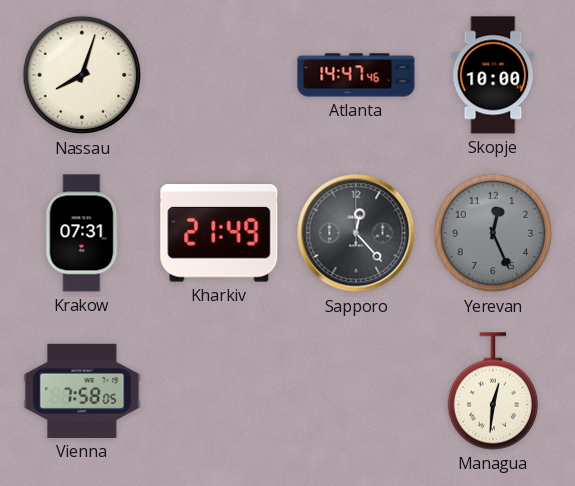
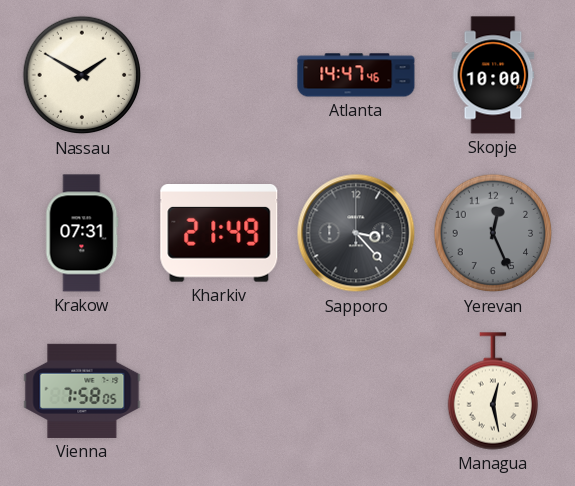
Nassau: 8:03 -> 1:50 (82, 75)
Sapporo: 12:23 -> 3:23 (356, 233)
Managua: 12:31 -> 12:28 (492, 391)
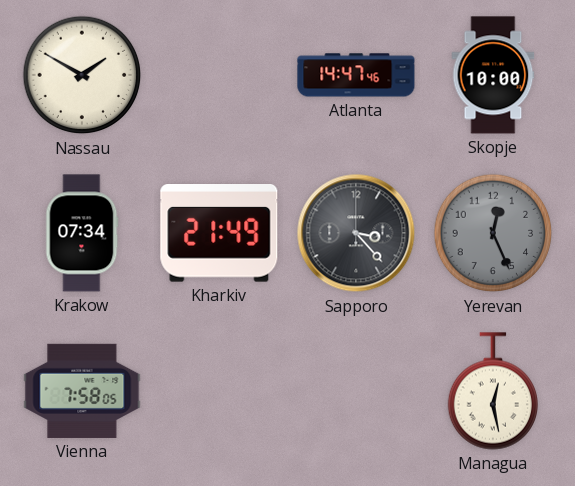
Krakow: 07:31 -> 07:34 (82, 233)
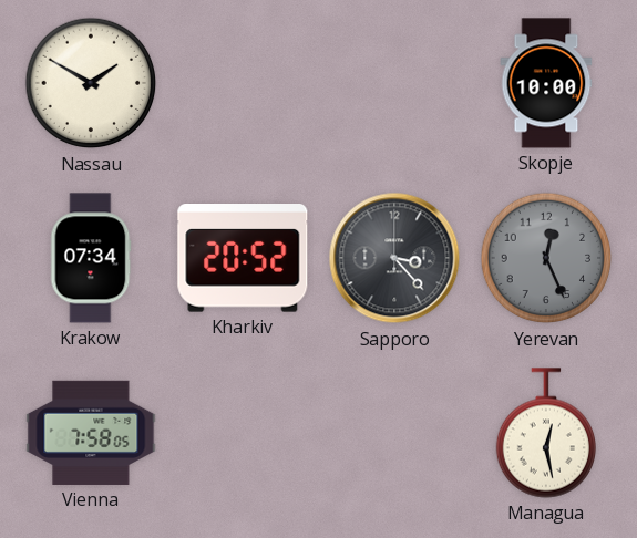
Atlanta: 14:47 -> none (356, 75)
Kharkiv: 21:49 -> 20:52 (243, 258)
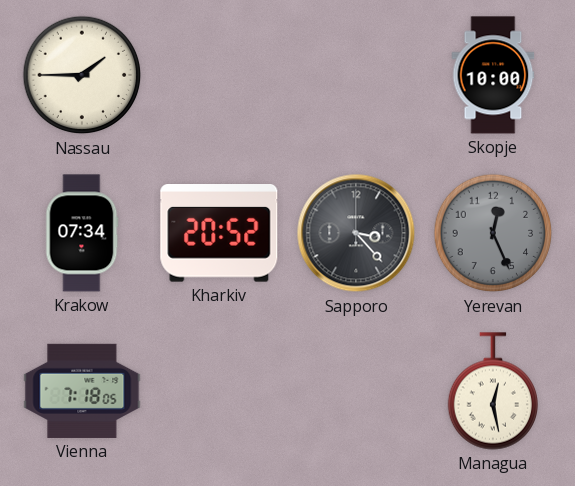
Nassau: 1:50 -> 1:45 (82, 75)
Vienna: 7:58 -> 7:18 (82, 391)
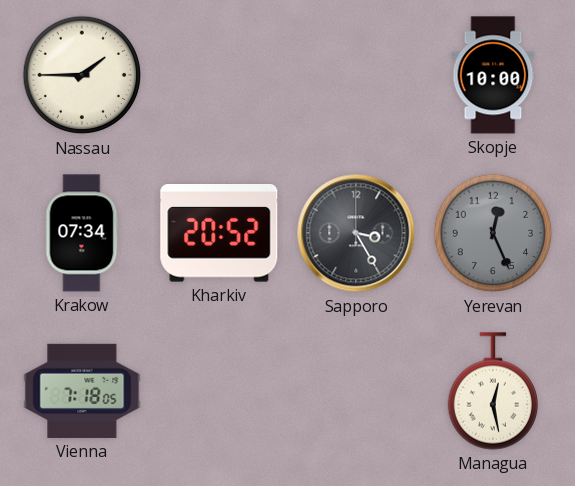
Sapporo: 3:23 -> 3:25 (356, 233)
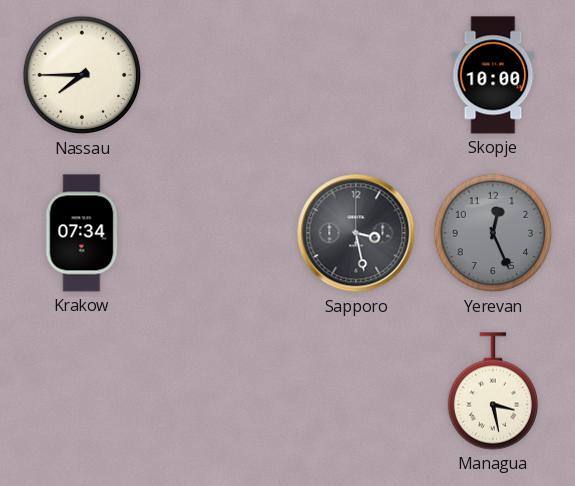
Nassau: 1:45 -> 7:45 (82, 75)
Kharkiv: 20:52 -> none (219, 233)
Sapporo: 3:25 -> 3:28 (356, 233)
Vienna: 7:18 -> none (82, 391)
Managua: 12:28 -> 3:28 (492, 391)
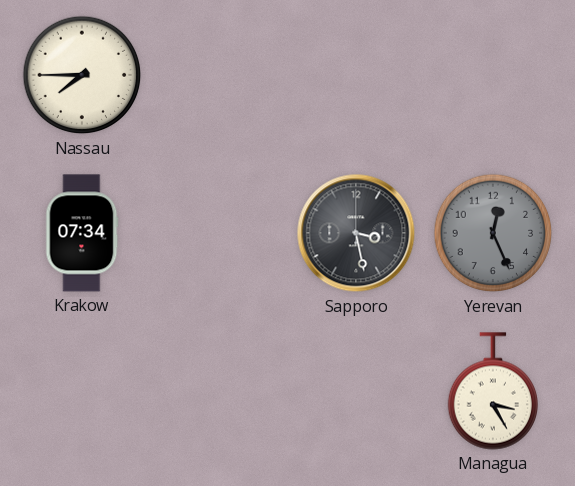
Skopje: 10:00 -> none (493, 75)
Managua: 3:28 -> 3:25 (492, 391)
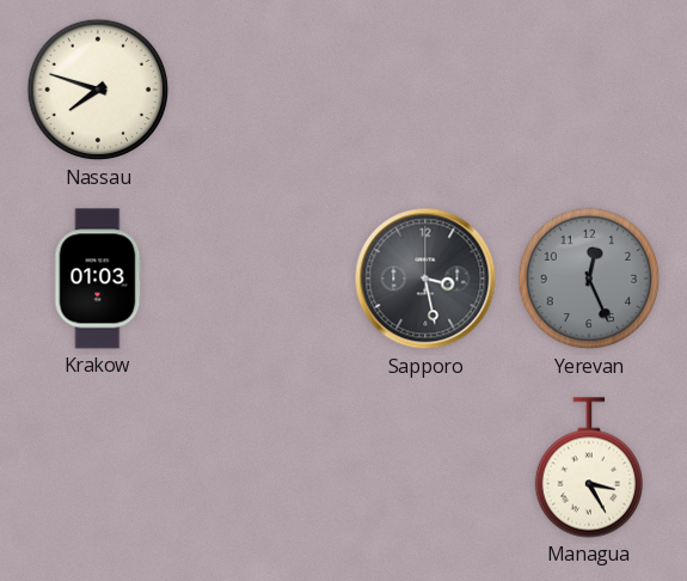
Nassau: 7:45 -> 7:48 (98, 90)
Krakow: 07:34 -> 01:03 (98, 279)
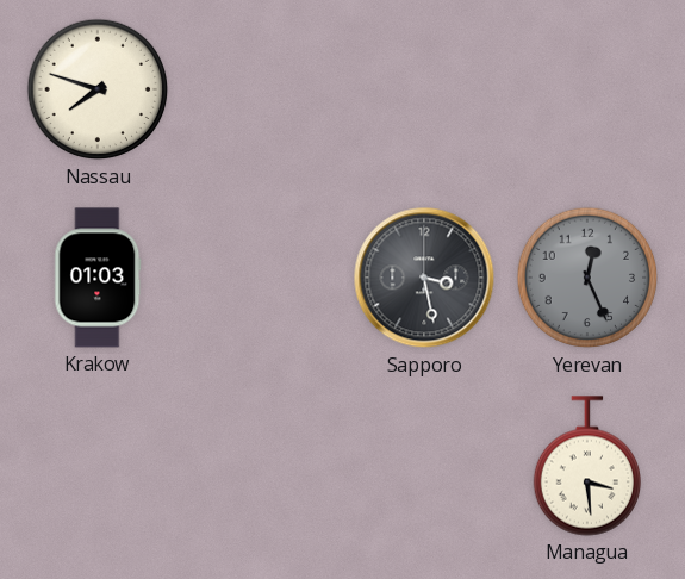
Managua: 3:25 -> 3:29 (586, 466)
